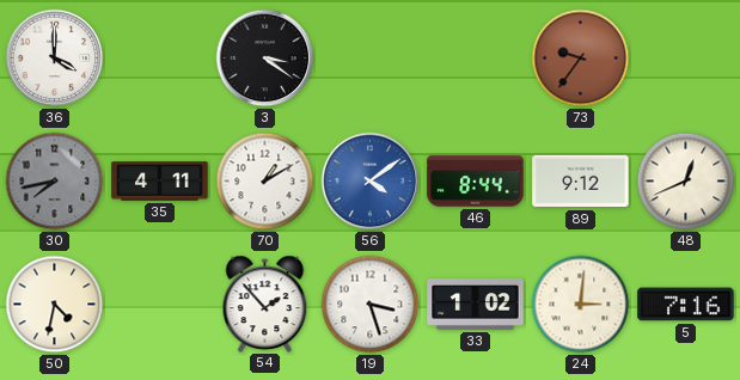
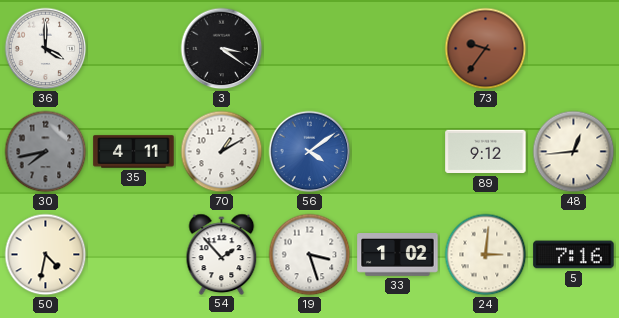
46: 8:44 -> none (476, 182)
48: 12:41 -> 12:44 (574, 152)
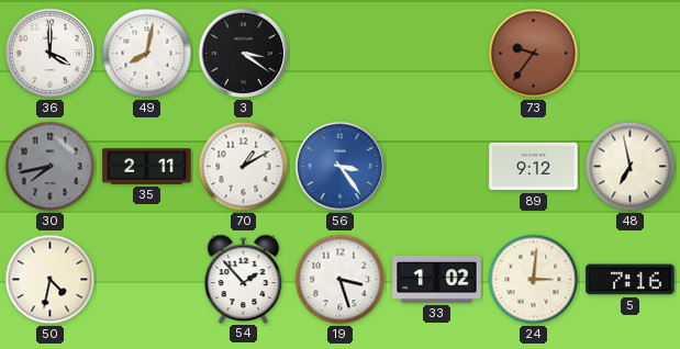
49: none -> 8:02 (147, 54)
35: 4:11 -> 2:11 (147, 167)
56: 4:09 -> 3:24 (341, 167)
48: 12:44 -> 6:58 (631, 167)
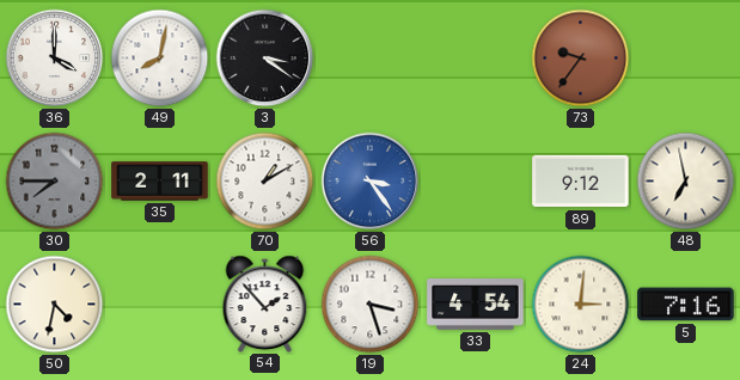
30: 7:43 -> 7:45 (55, 182)
33: 1:02 -> 4:54 (476, 305)
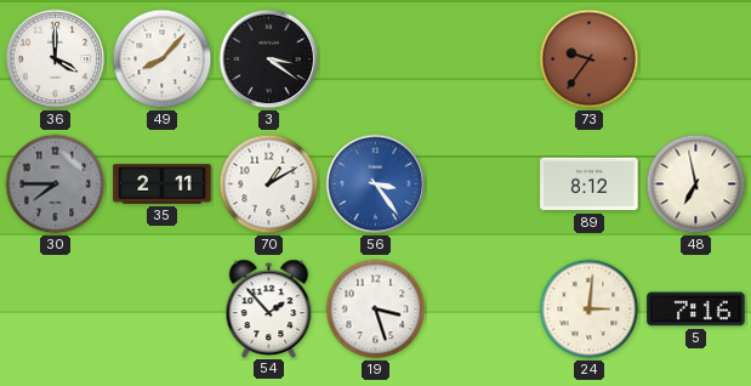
49: 8:02 -> 8:07 (163, 59)
89: 9:12 -> 8:12 (590, 185)
50: 4:32 -> none (55, 305)
33: 4:54 -> none (476, 305)
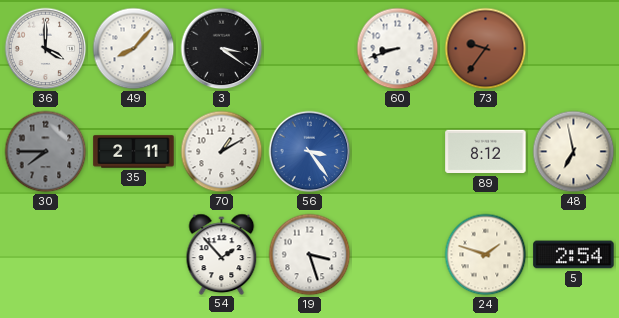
60: none -> 8:42 (398, 49)
24: 3:01 -> 1:48 (486, 255)
5: 7:16 -> 2:54 (574, 255)
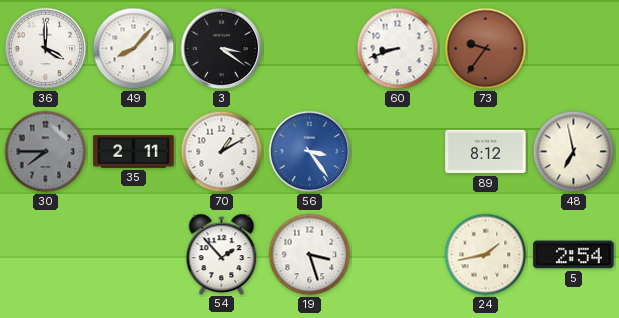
24: 1:48 -> 1:43 (486, 255)
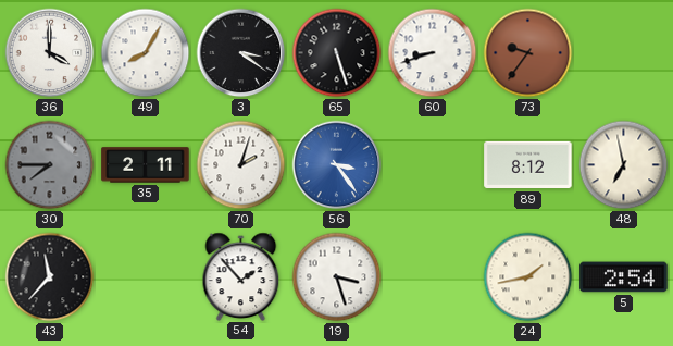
49: 8:07 -> 8:05 (146, 53)
65: none -> 5:27 (337, 53)
70: 1:10 -> 2:03 (241, 165)
43: none -> 11:37 (50, 277)
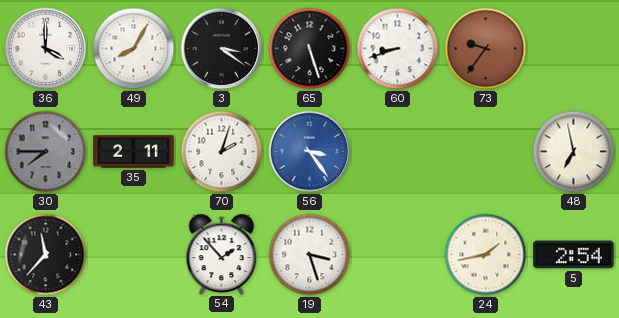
89: 8:12 -> none (528, 165)
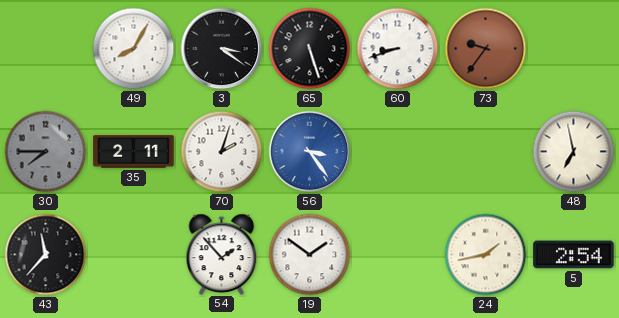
36: 4:00 -> none (46, 49)
19: 3:27 -> 1:51 (310, 255)
